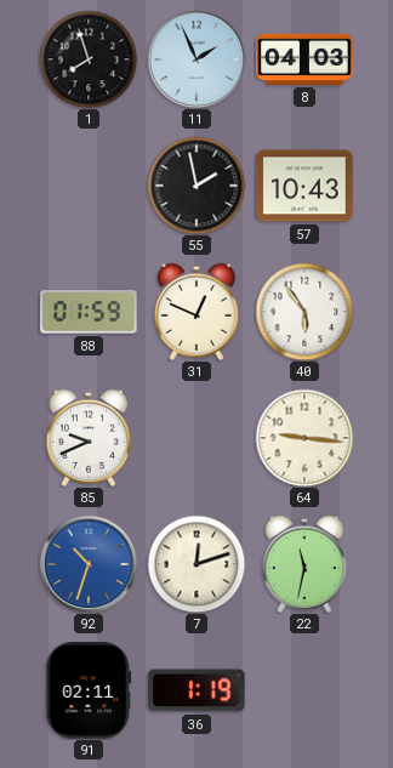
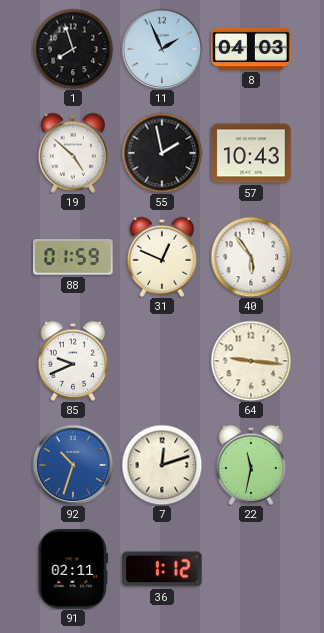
19: none -> 4:52 (72, 153)
36: 1:19 -> 1:12 (162, 569)
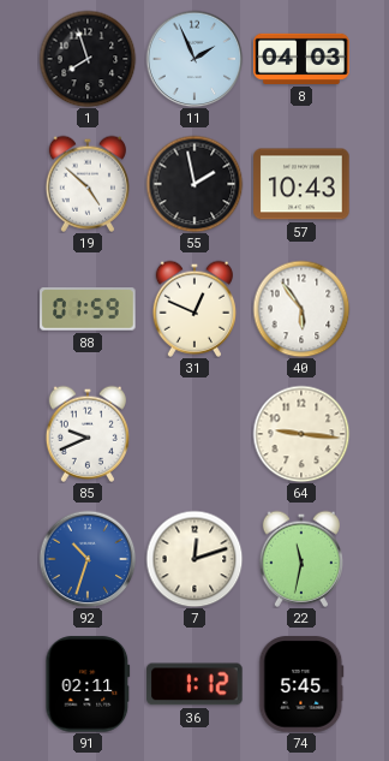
74: none -> 5:45 (301, 684)
